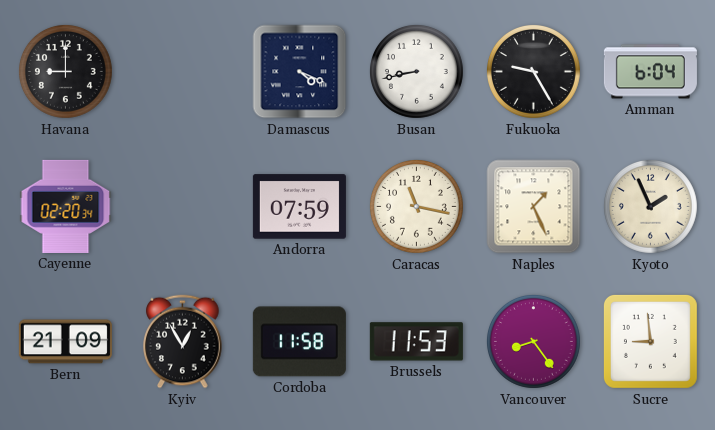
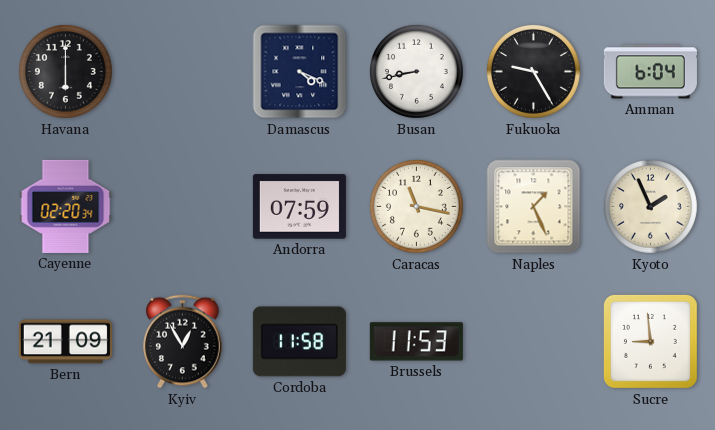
Havana: 9:00 -> 6:00 (65, 71)
Vancouver: 8:24 -> none (533, 341)
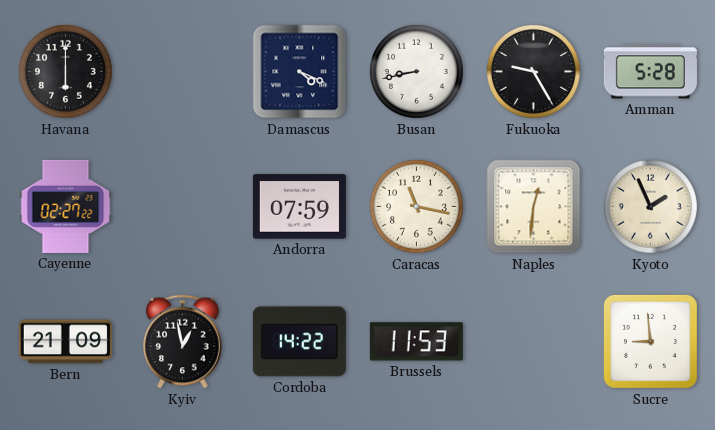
Amman: 6:04 -> 5:28 (650, 72)
Cayenne: 02:20 -> 02:27 (66, 206)
Naples: 1:26 -> 12:31 (534, 207)
Kyiv: 12:55 -> 12:58 (183, 342)
Cordoba: 11:58 -> 14:22 (299, 342)
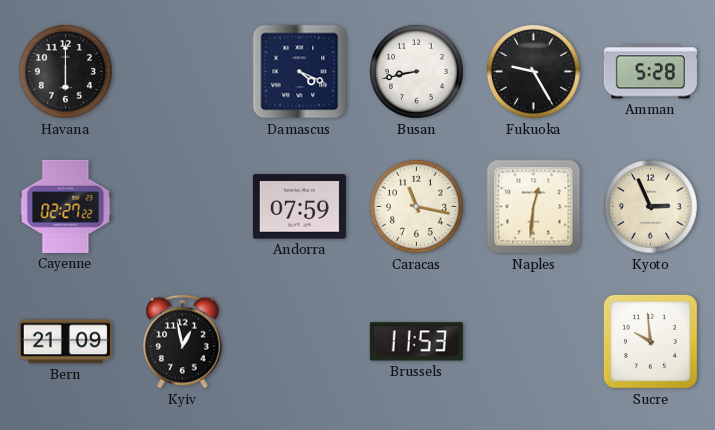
Kyoto: 1:56 -> 2:56 (650, 206)
Cordoba: 14:22 -> none (299, 342)
Sucre: 8:59 -> 9:59 (650, 341)
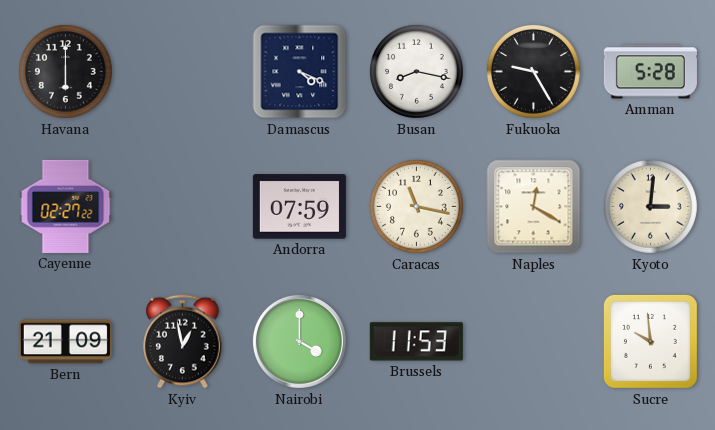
Busan: 8:43 -> 8:17 (416, 71)
Naples: 12:31 -> 12:20 (534, 207)
Kyoto: 2:56 -> 3:01 (650, 206)
Nairobi: none -> 4:00 (299, 341)
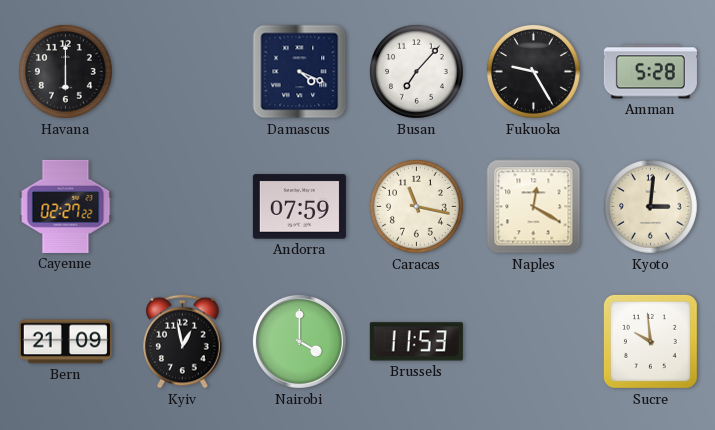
Busan: 8:17 -> 7:07 (416, 71)
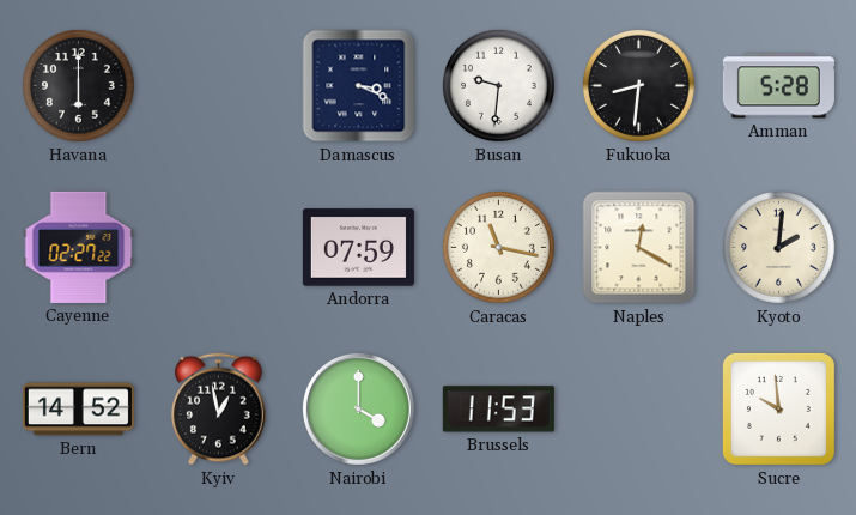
Damascus: 4:19 -> 3:19 (359, 86)
Busan: 7:07 -> 9:31 (498, 85)
Fukuoka: 9:25 -> 8:31 (638, 85)
Kyoto: 3:01 -> 2:01 (778, 247)
Bern: 21:09 -> 14:52 (78, 410)
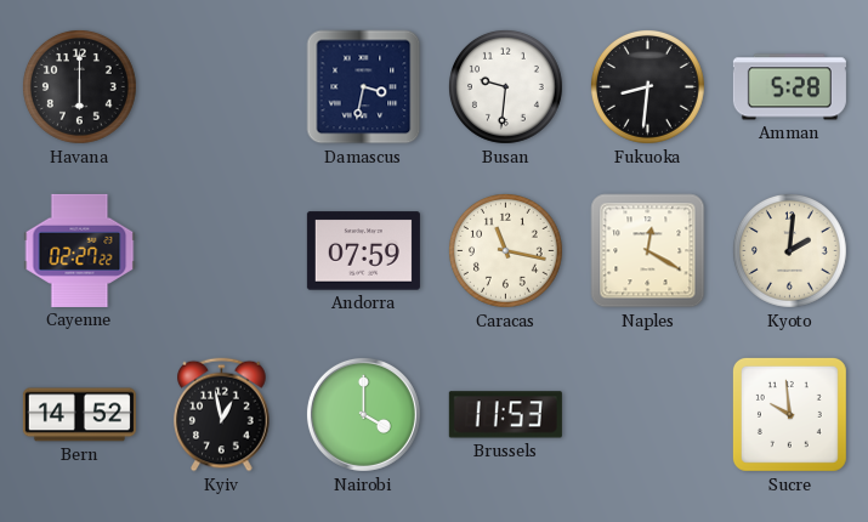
Damascus: 3:19 -> 3:32 (364, 87)
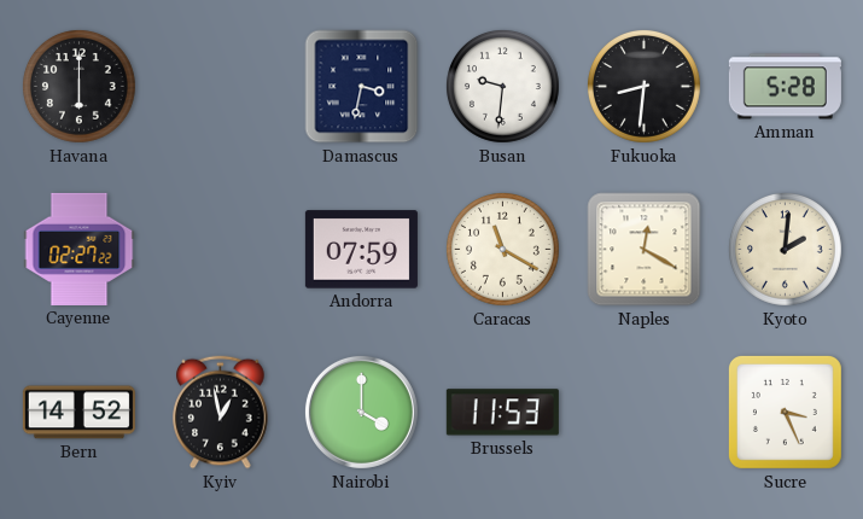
Caracas: 11:17 -> 11:20 (502, 249)
Sucre: 9:59 -> 3:26 (785, 412)
